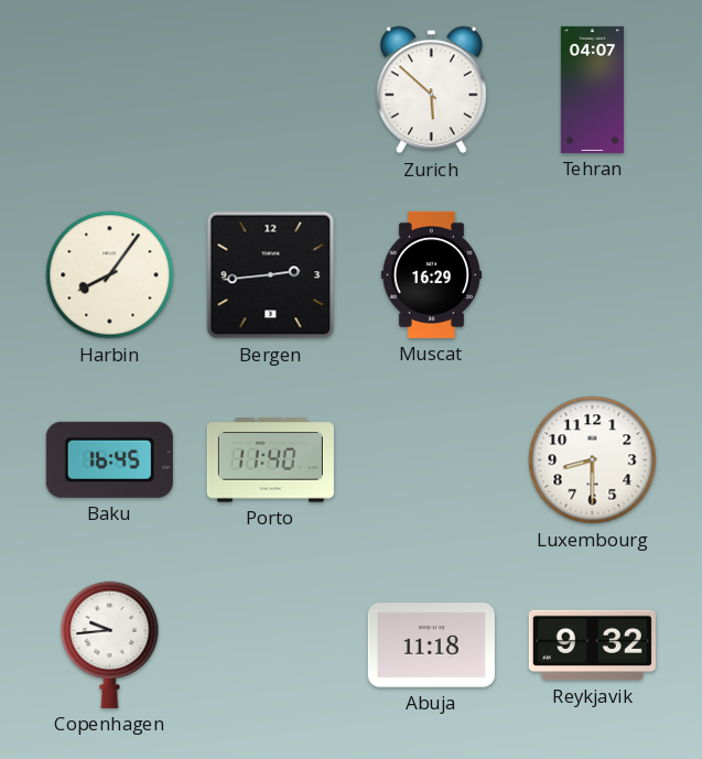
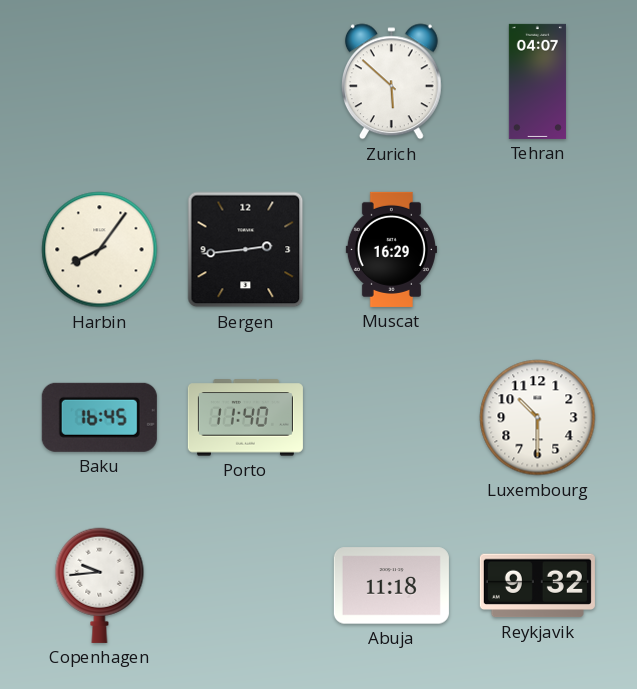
Luxembourg: 8:30 -> 10:30 (538, 418)
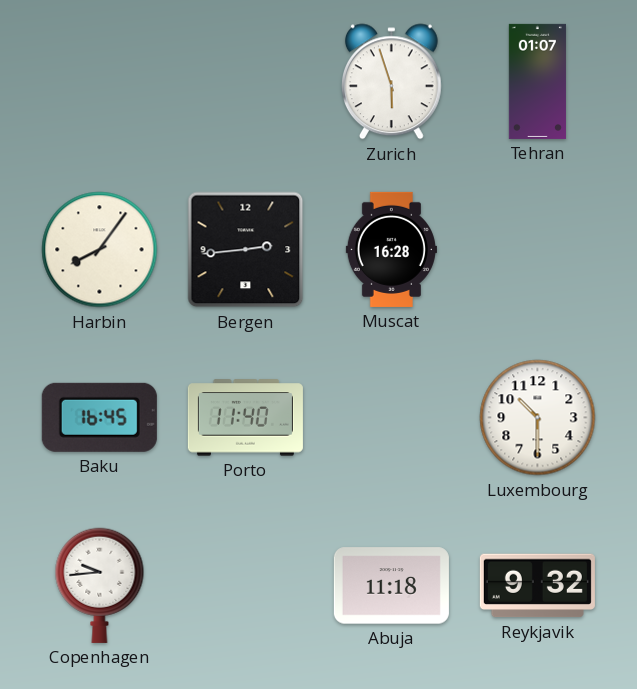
Zurich: 5:52 -> 5:57 (391, 82)
Tehran: 04:07 -> 01:07 (537, 81)
Muscat: 16:29 -> 16:28 (391, 249)
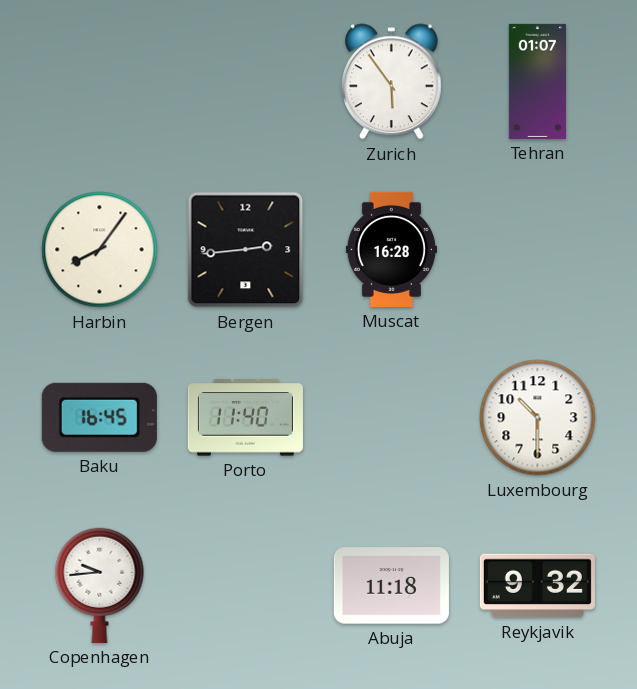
Zurich: 5:57 -> 5:54 (391, 82)
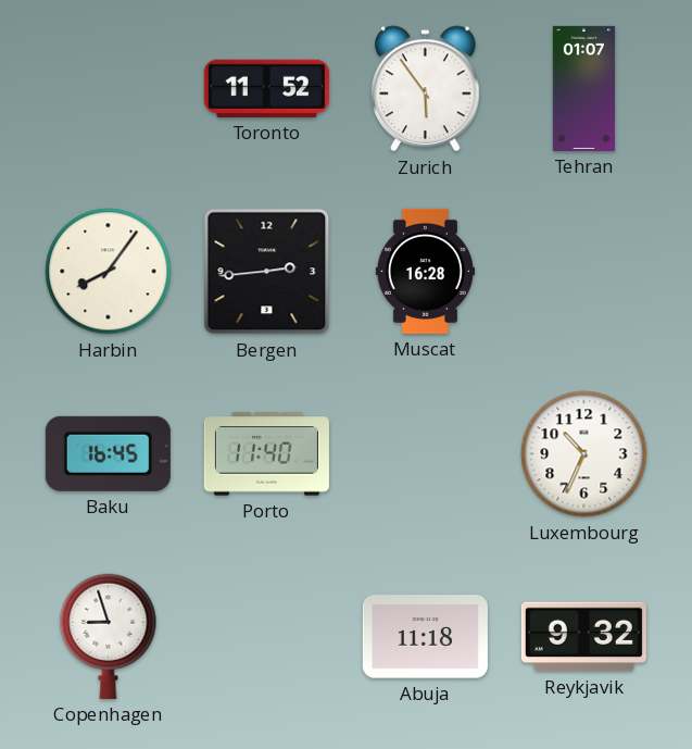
Toronto: none -> 11:52 (266, 88)
Luxembourg: 10:30 -> 10:34 (584, 454)
Copenhagen: 9:44 -> 8:57 (109, 636)
